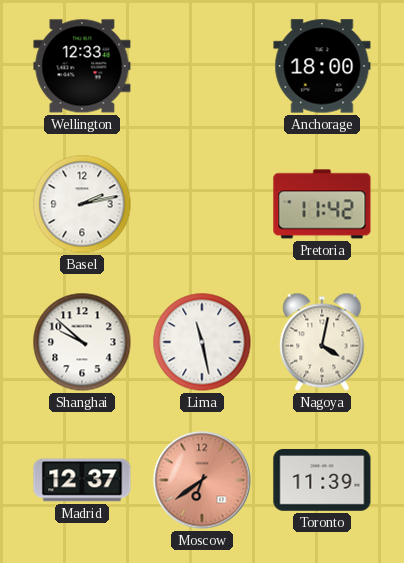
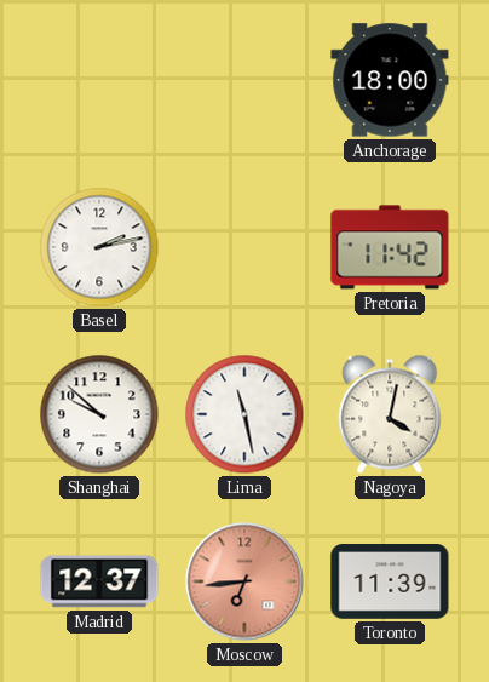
Wellington: 12:33 -> none (82, 66)
Moscow: 6:39 -> 6:44 (244, 581)
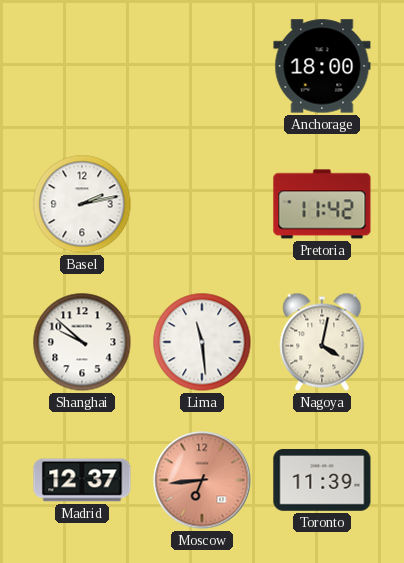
Lima: 11:28 -> 11:29 (202, 342)
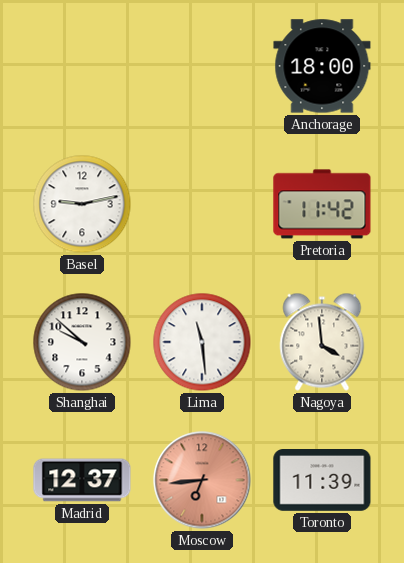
Basel: 2:13 -> 9:13 (82, 204)
Nagoya: 4:02 -> 3:59 (322, 342)
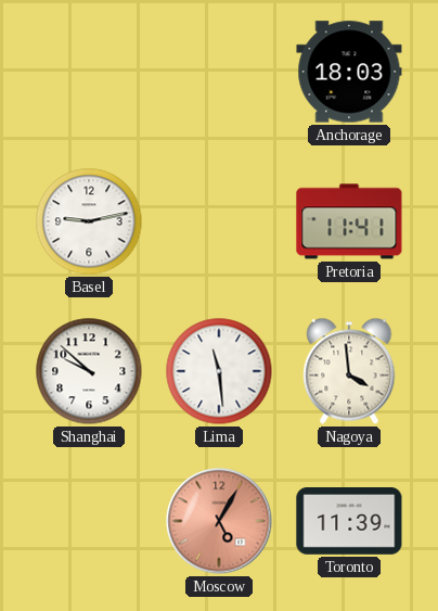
Anchorage: 18:00 -> 18:03 (349, 72)
Pretoria: 11:42 -> 11:41 (349, 221)
Madrid: 12:37 -> none (82, 480)
Moscow: 6:44 -> 5:05 (219, 521)
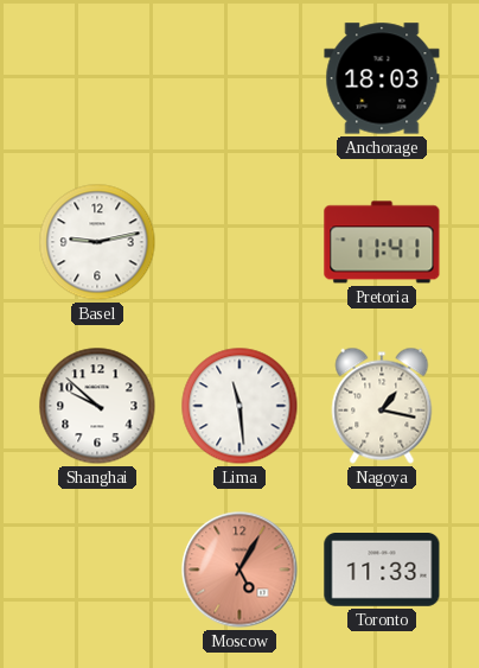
Nagoya: 3:59 -> 1:17 (382, 406)
Toronto: 11:39 -> 11:33 (382, 571)
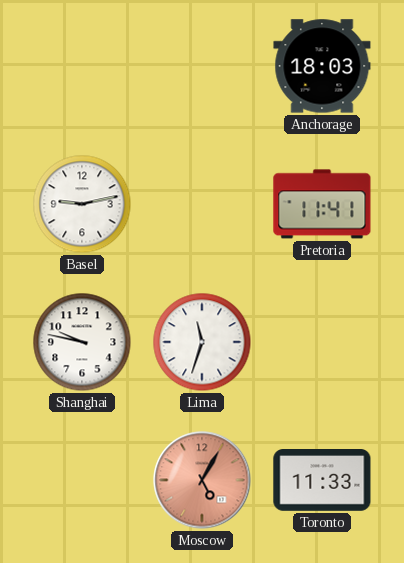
Shanghai: 9:52 -> 9:47 (82, 342)
Lima: 11:29 -> 11:33 (202, 342)
Nagoya: 1:17 -> none (382, 406)
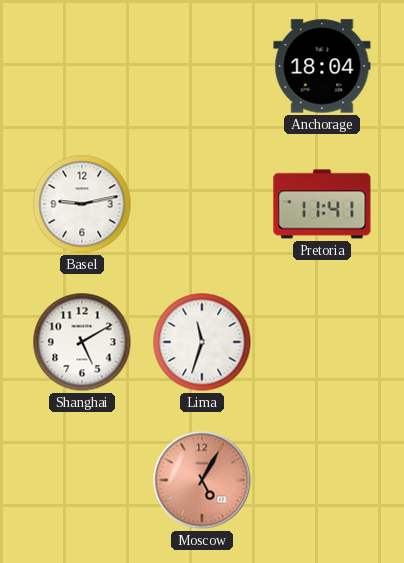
Anchorage: 18:03 -> 18:04 (322, 66)
Shanghai: 9:47 -> 5:10 (82, 342)
Toronto: 11:33 -> none (322, 481)
